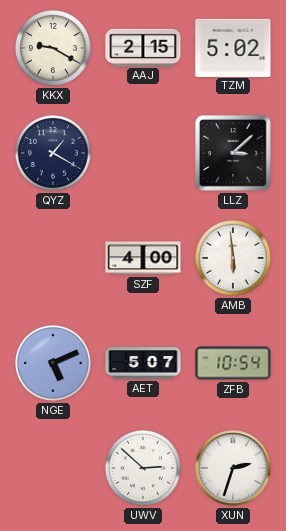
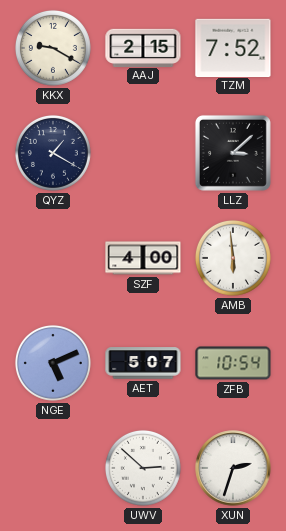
TZM: 5:02 -> 7:52 (233, 47)
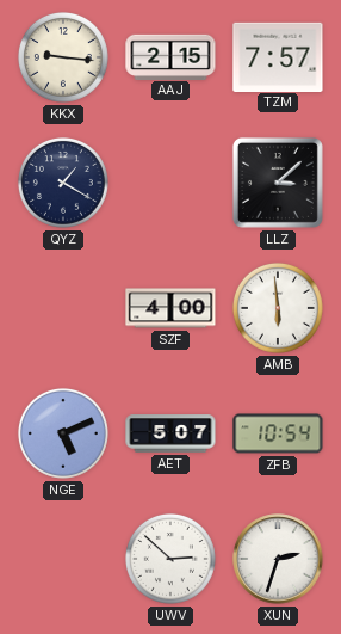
KKX: 9:20 -> 9:16 (63, 57)
TZM: 7:52 -> 7:57 (278, 56)
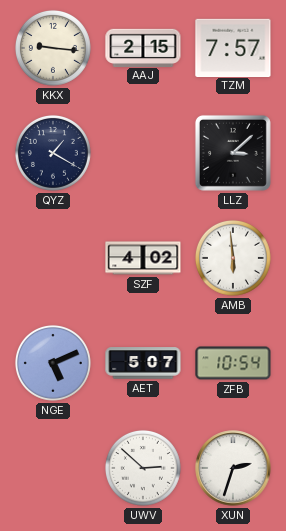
SZF: 4:00 -> 4:02 (143, 258)
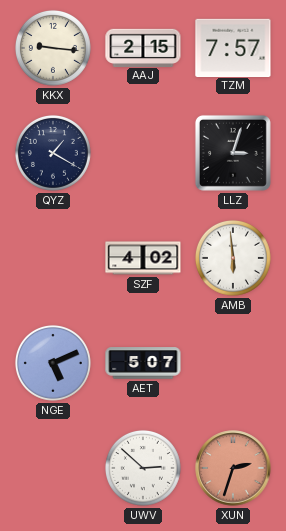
LLZ: 3:08 -> 3:03 (233, 153)
ZFB: 10:54 -> none (233, 363)
XUN dial: white -> salmon (233, 468)
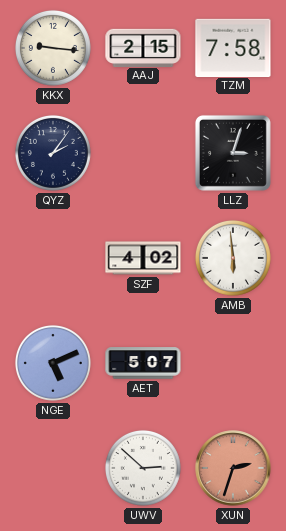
TZM: 7:57 -> 7:58 (233, 47)
QYZ: 1:20 -> 2:06 (53, 153)
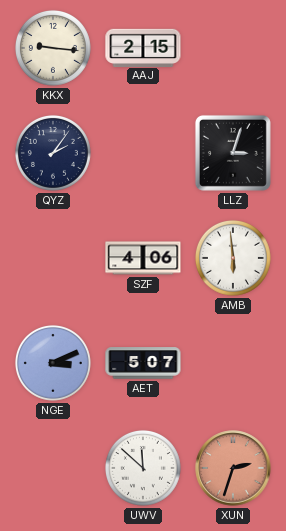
TZM: 7:58 -> none (233, 47)
SZF: 4:02 -> 4:06 (143, 258)
NGE: 5:11 -> 3:11 (53, 363)
UWV: 2:52 -> 11:52 (143, 468)
